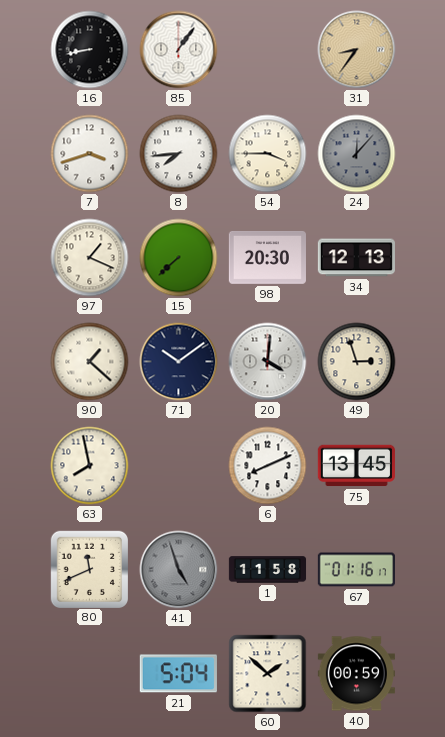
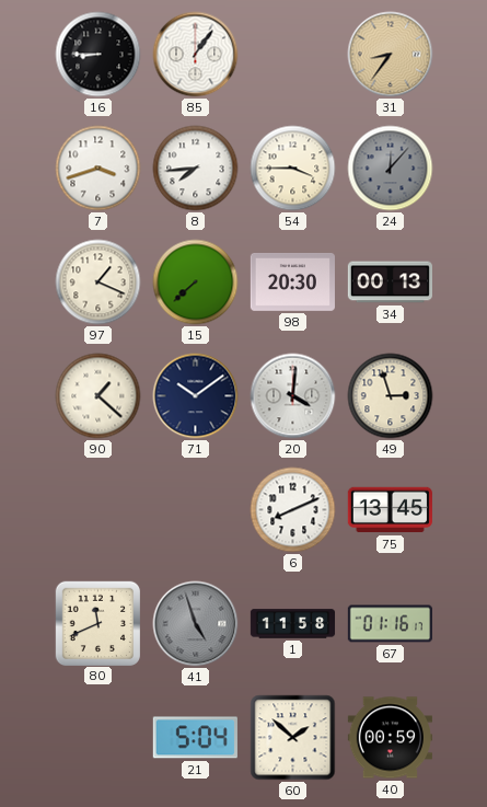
16: 8:43 -> 8:45 (98, 55)
34: 12:13 -> 00:13 (390, 283)
63: 7:58 -> none (90, 466)
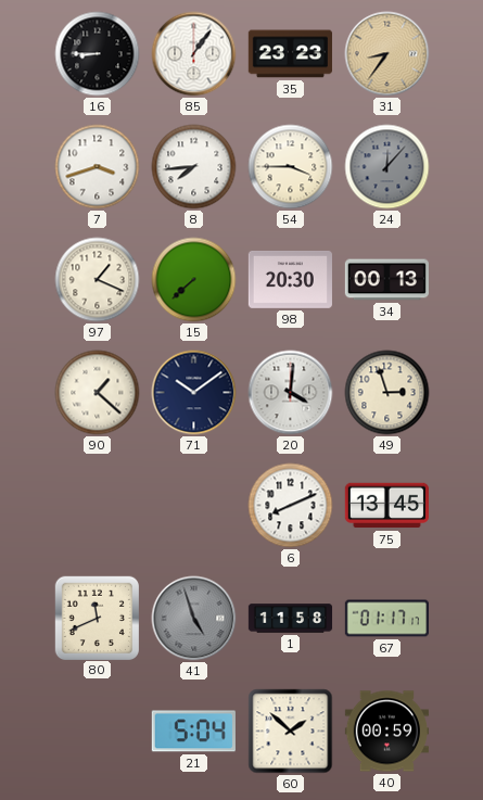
35: none -> 23:23 (290, 54)
67: 01:16 -> 01:17 (386, 619)
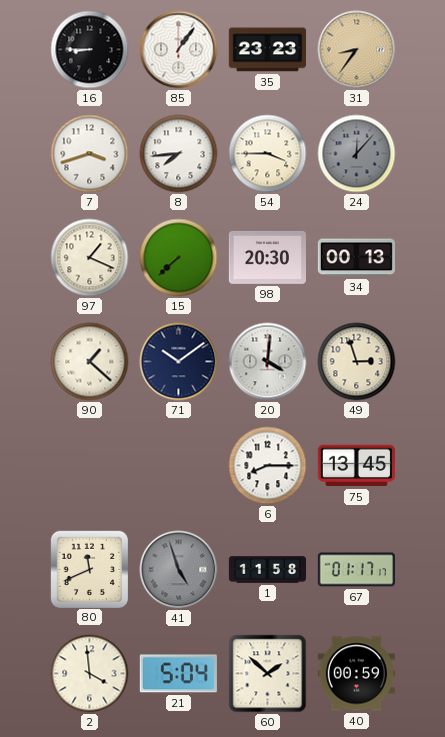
6: 8:11 -> 8:15 (268, 466)
2: none -> 3:59 (90, 674)
